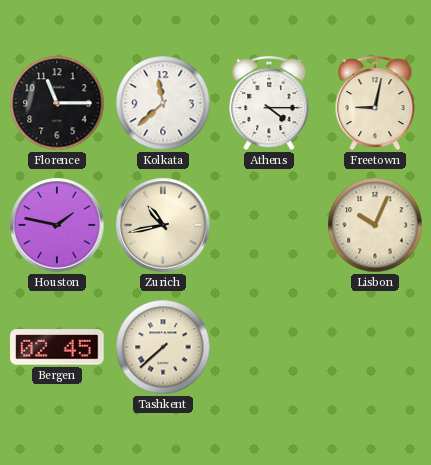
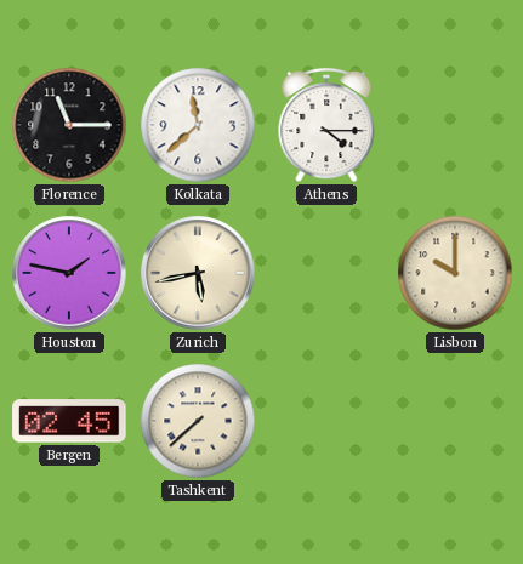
Freetown: 9:02 -> none (375, 103)
Zurich: 10:43 -> 5:43 (198, 273)
Lisbon: 10:04 -> 10:00 (455, 273)
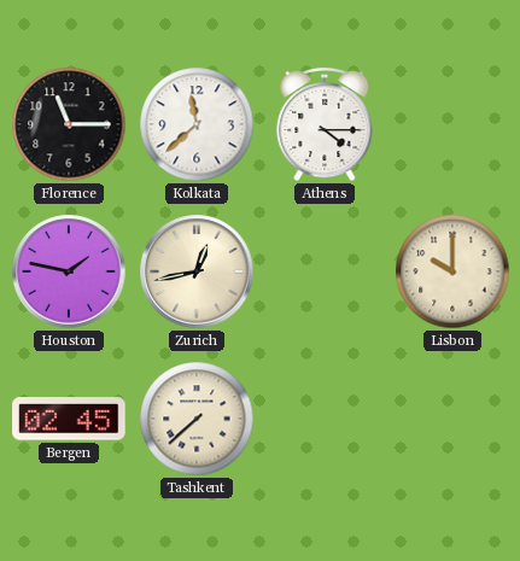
Zurich: 5:43 -> 12:43 (197, 271)
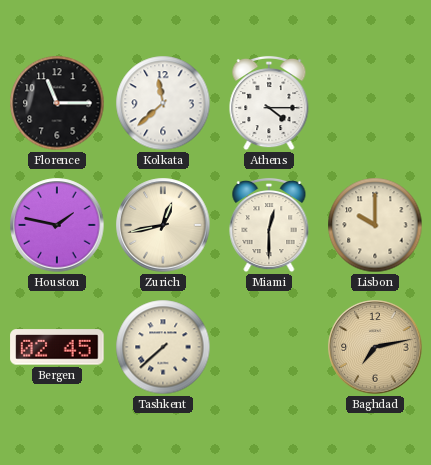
Miami: none -> 12:30 (269, 225)
Baghdad: none -> 7:13 (375, 347)
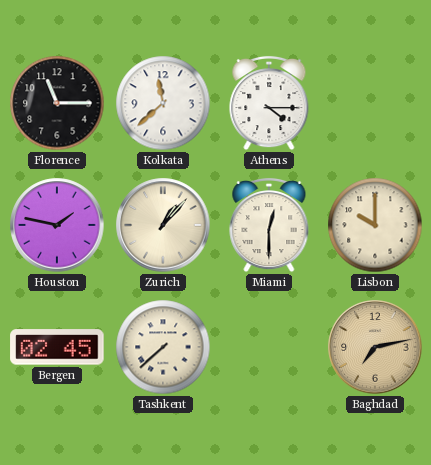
Zurich: 12:43 -> 1:07 (163, 225)
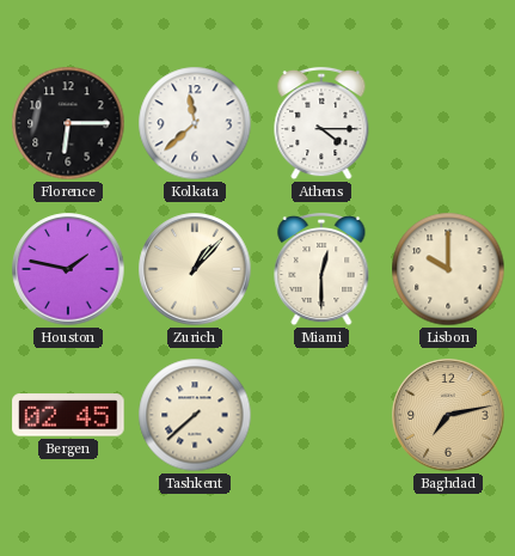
Florence: 11:15 -> 6:15 (68, 123)
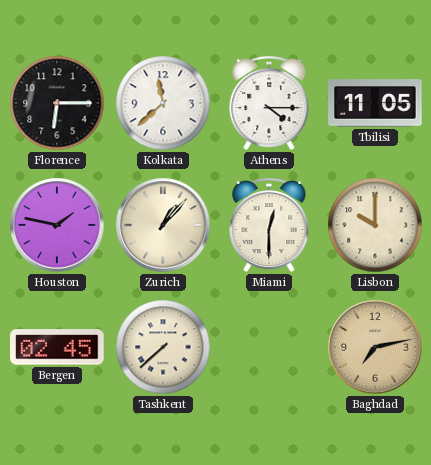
Tbilisi: none -> 11:05 (375, 103)
